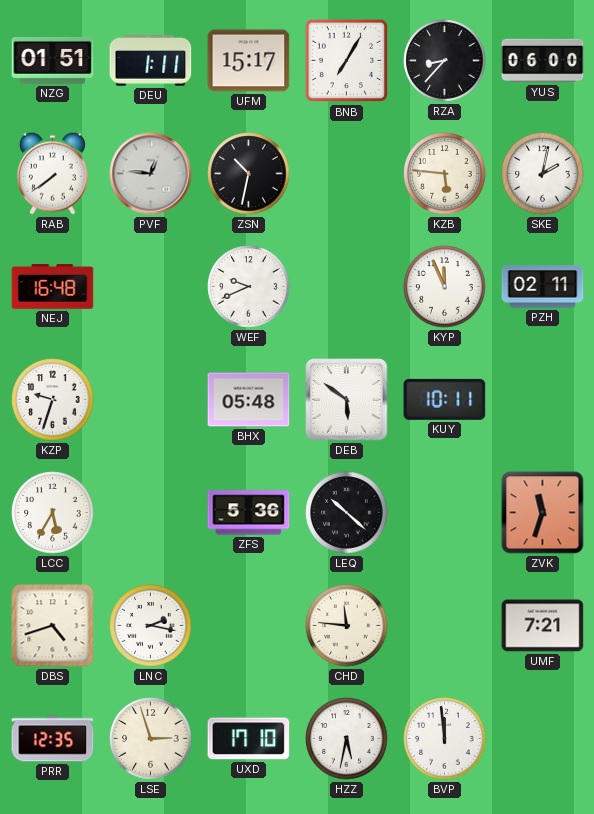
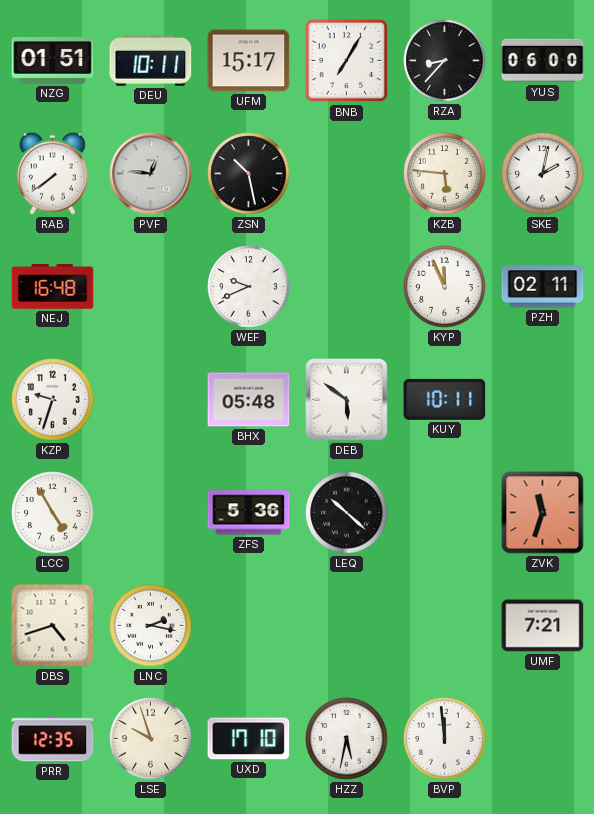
DEU: 1:11 -> 10:11 (151, 61)
ZSN: 10:32 -> 10:28 (249, 174)
LCC: 5:35 -> 4:55 (53, 513)
CHD: 11:46 -> none (347, 626)
LSE: 2:57 -> 9:57 (151, 739)
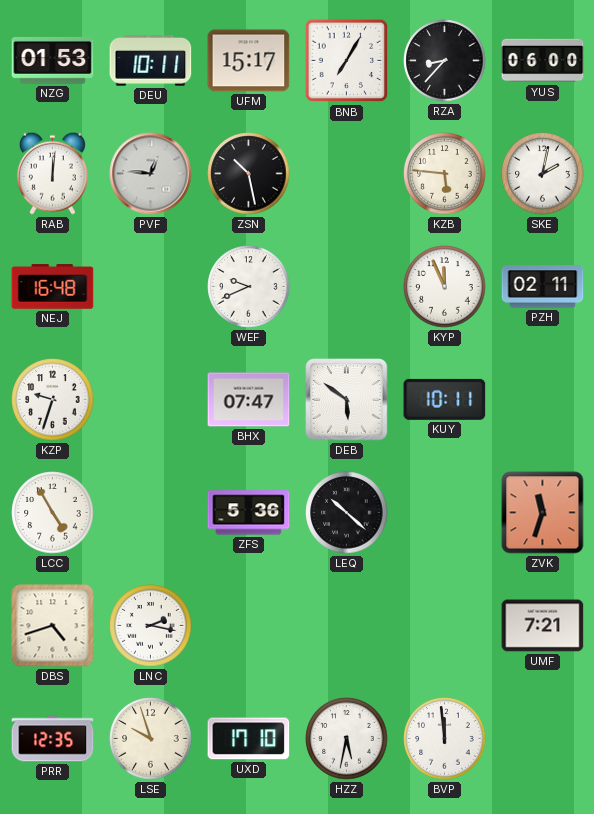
NZG: 01:51 -> 01:53 (53, 60)
RAB: 7:39 -> 12:01 (52, 173)
BHX: 05:48 -> 07:47 (249, 400)
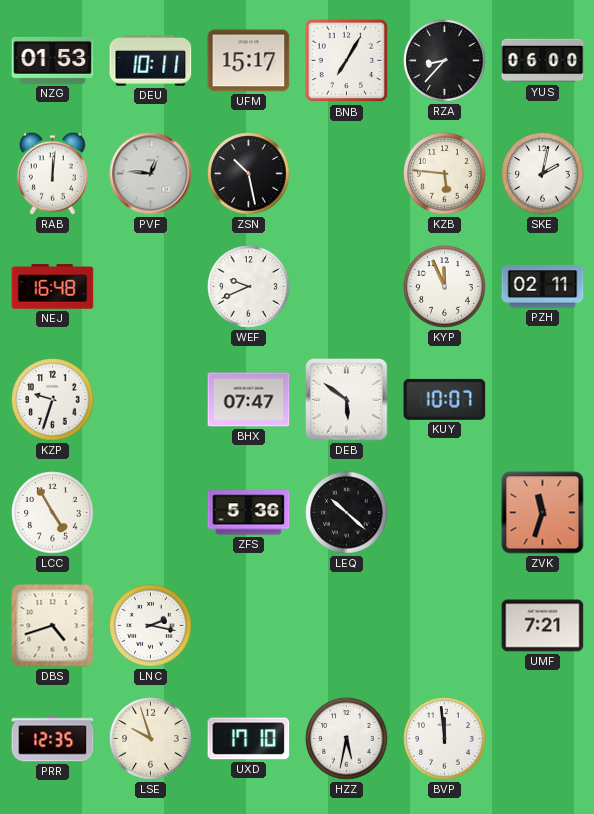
KUY: 10:11 -> 10:07 (445, 399)
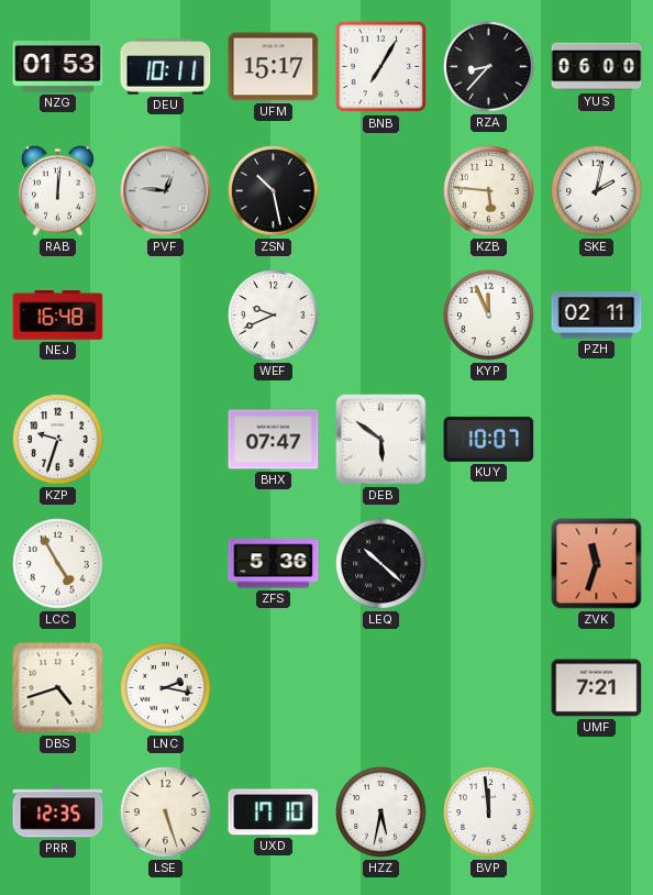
LSE: 9:57 -> 5:27 (166, 813)
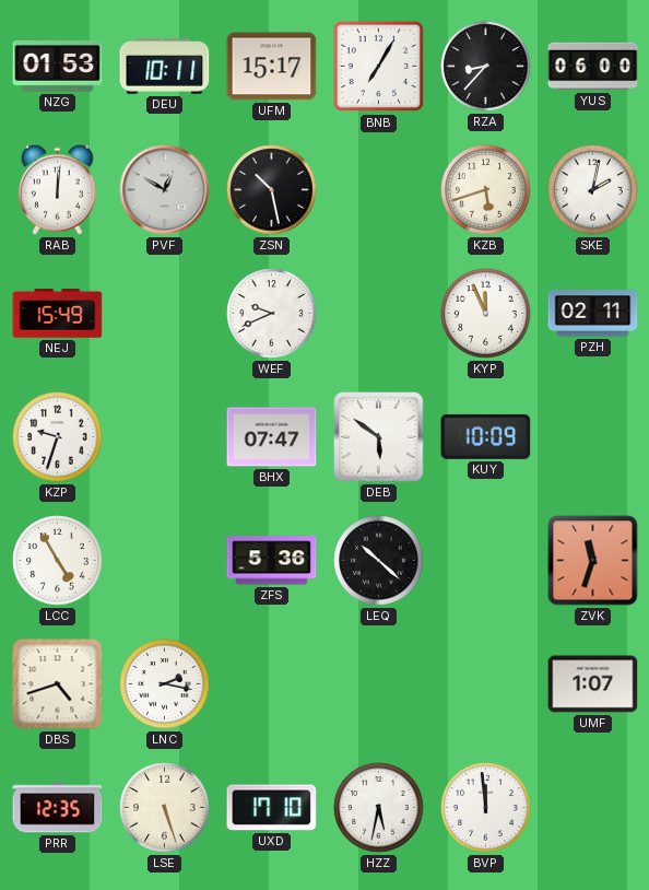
PVF: 12:46 -> 12:50 (165, 190)
KZB: 5:46 -> 5:42 (486, 190)
NEJ: 16:48 -> 15:49 (58, 314)
KUY: 10:07 -> 10:09 (486, 436)
UMF: 7:21 -> 1:07 (593, 684)
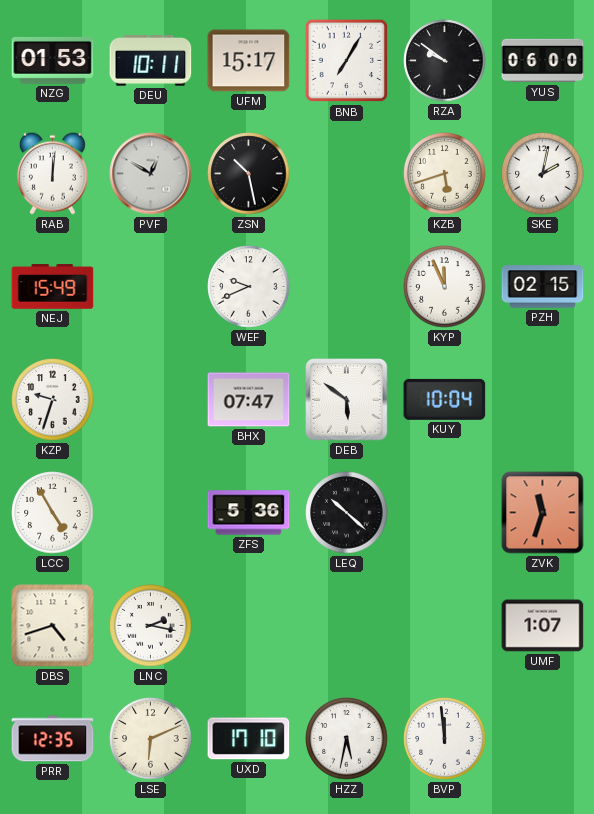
RZA: 8:37 -> 9:51 (445, 61)
PZH: 02:11 -> 02:15 (543, 287)
KUY: 10:09 -> 10:04 (445, 399)
LSE: 5:27 -> 6:11 (151, 739)
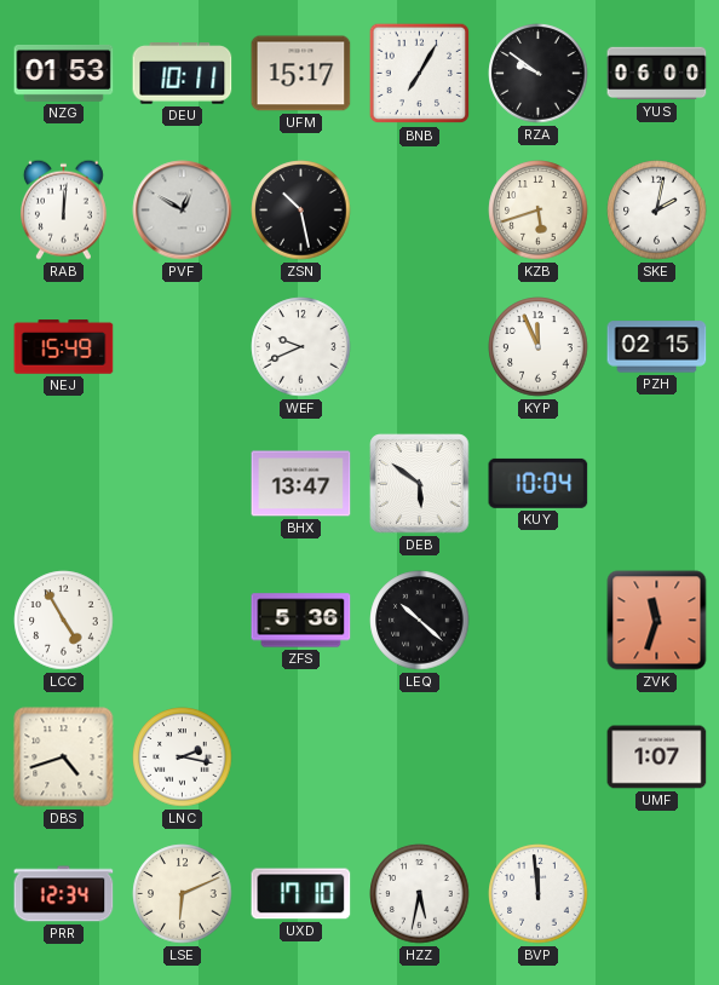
KZP: 9:33 -> none (53, 400)
BHX: 07:47 -> 13:47 (301, 484)
PRR: 12:35 -> 12:34 (64, 894)
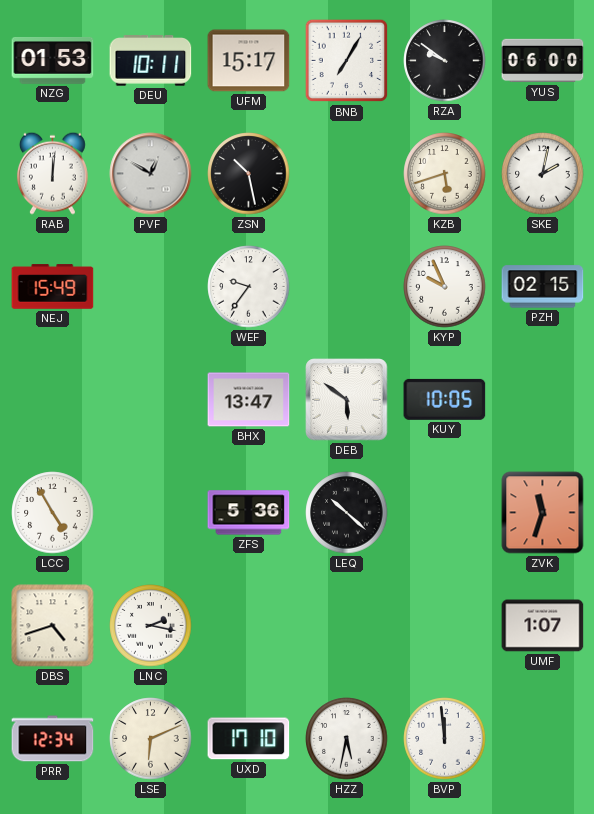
WEF: 9:41 -> 9:36 (249, 287)
KYP: 11:56 -> 9:56 (445, 287)
KUY: 10:04 -> 10:05 (445, 399)
